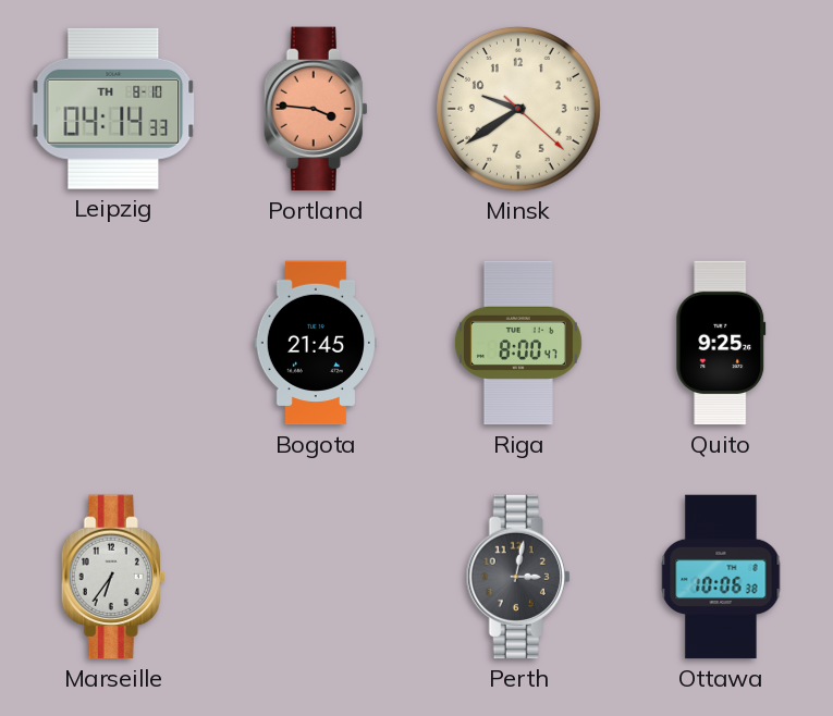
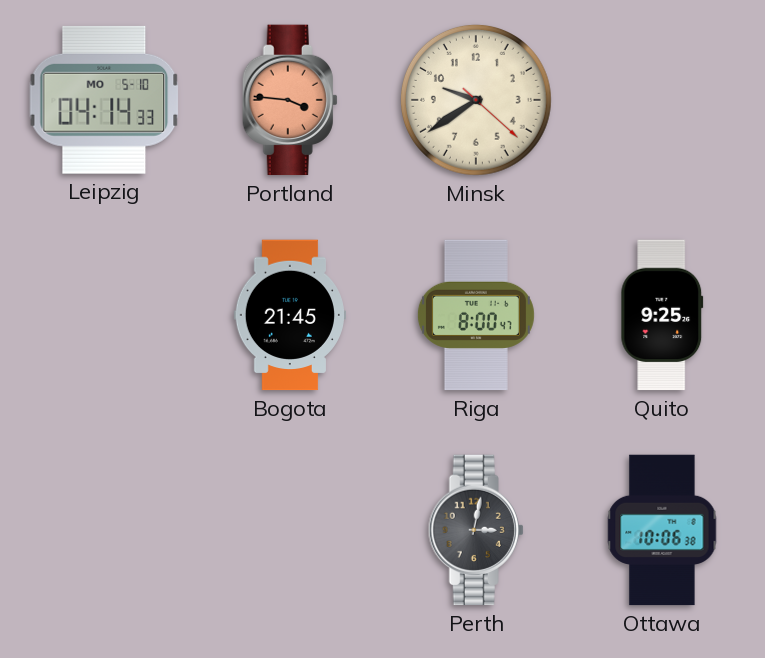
Leipzig date: TH 8-10 -> MO 5-10 (104, 100)
Marseille: 6:36 -> none (113, 577)
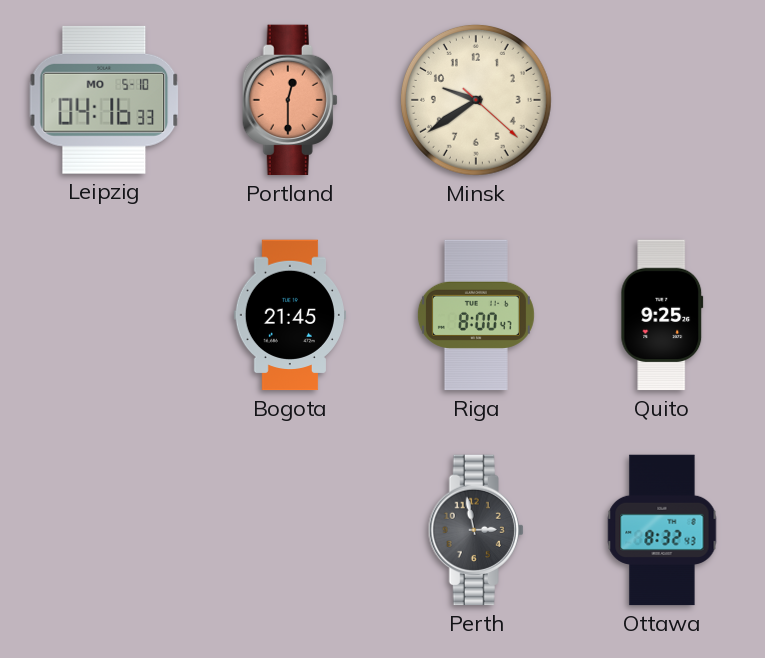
Leipzig: 04:14 -> 04:16 (104, 100)
Portland: 3:46 -> 12:30 (290, 100)
Perth: 3:02 -> 2:58 (476, 530)
Ottawa: 10:06 -> 8:32 (662, 530)
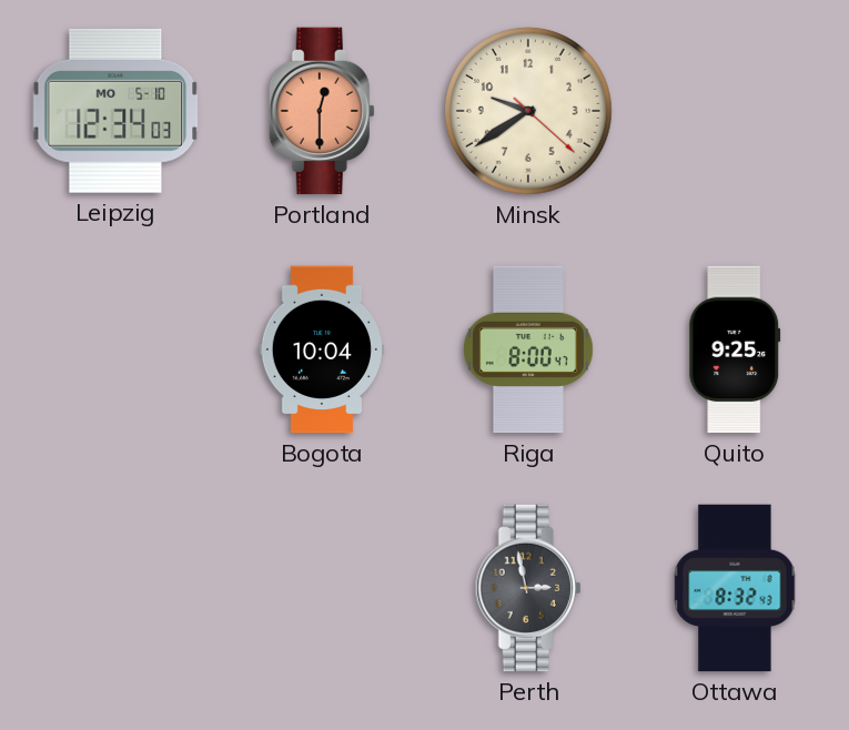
Leipzig: 04:16 -> 12:34 (115, 111)
Bogota: 21:45 -> 10:04 (321, 349)
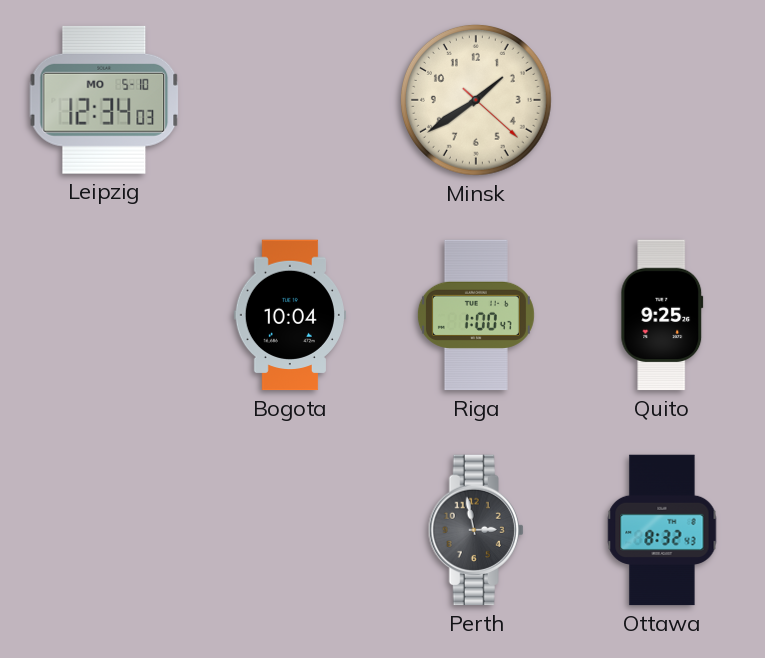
Portland: 12:30 -> none (322, 111)
Minsk: 9:39 -> 1:39 (476, 100)
Riga: 8:00 -> 1:00 (476, 315)
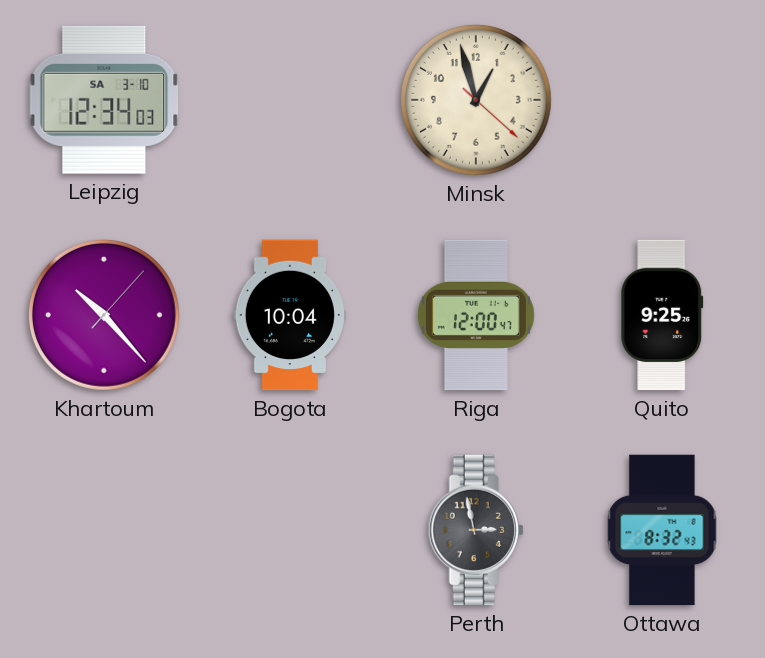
Leipzig date: MO 5-10 -> SA 3-10 (104, 100)
Minsk: 1:39 -> 12:57 (476, 100)
Khartoum: none -> 10:23 (104, 315)
Riga: 1:00 -> 12:00 (476, 315)
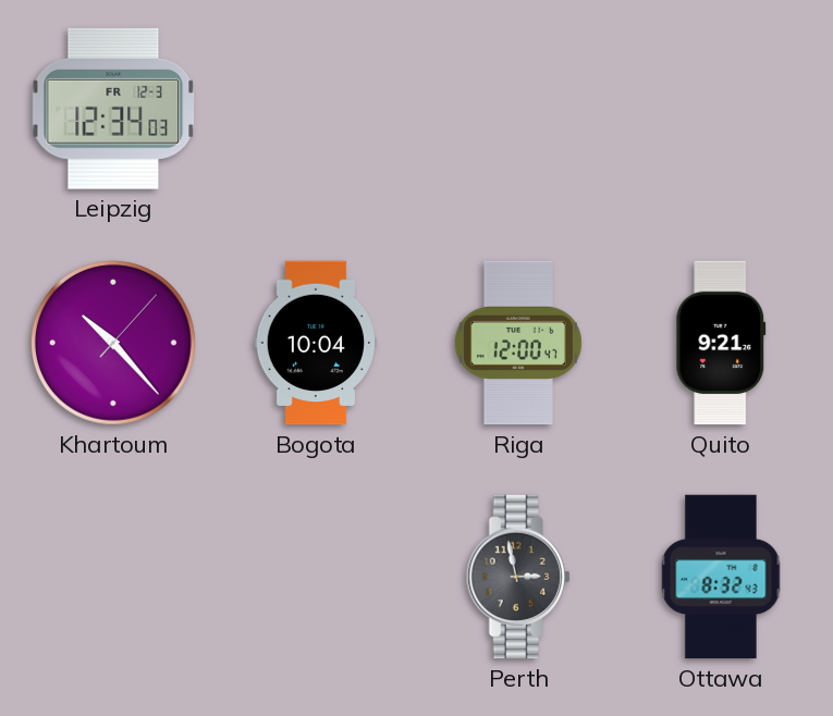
Leipzig date: SA 3-10 -> FR 12-3 (113, 109)
Minsk: 12:57 -> none (476, 100)
Quito: 9:25 -> 9:21 (721, 343)
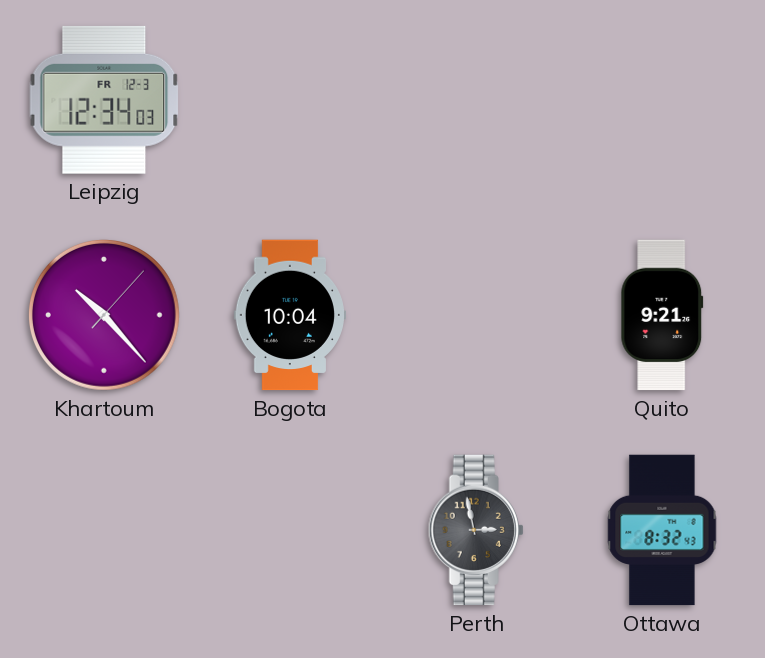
Riga: 12:00 -> none (518, 343)
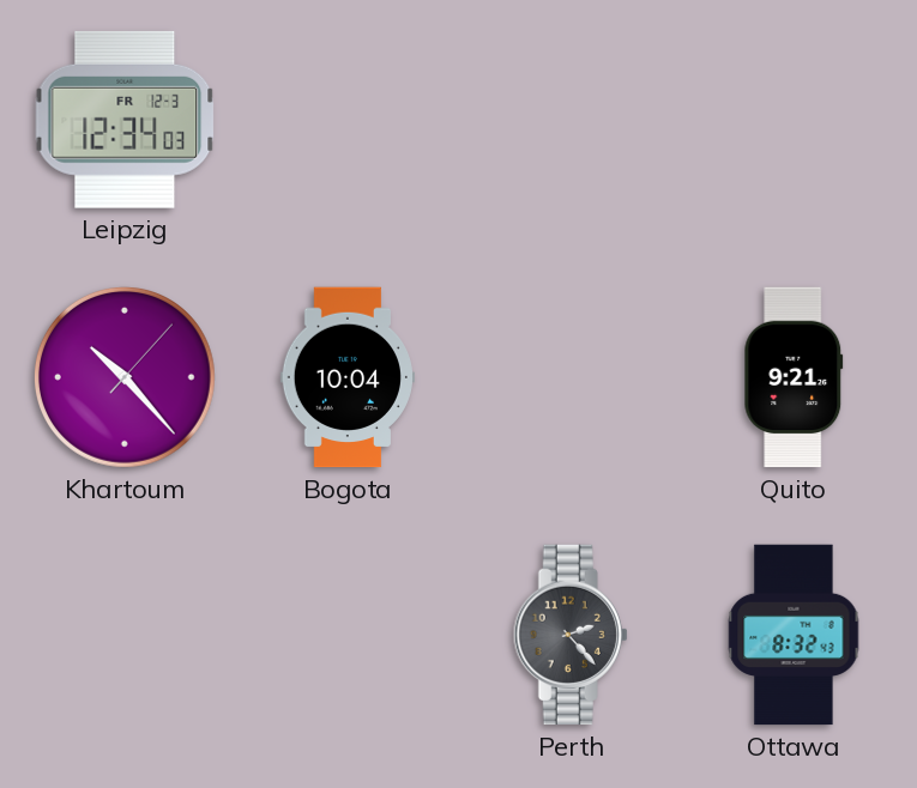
Perth: 2:58 -> 2:23 (571, 635)
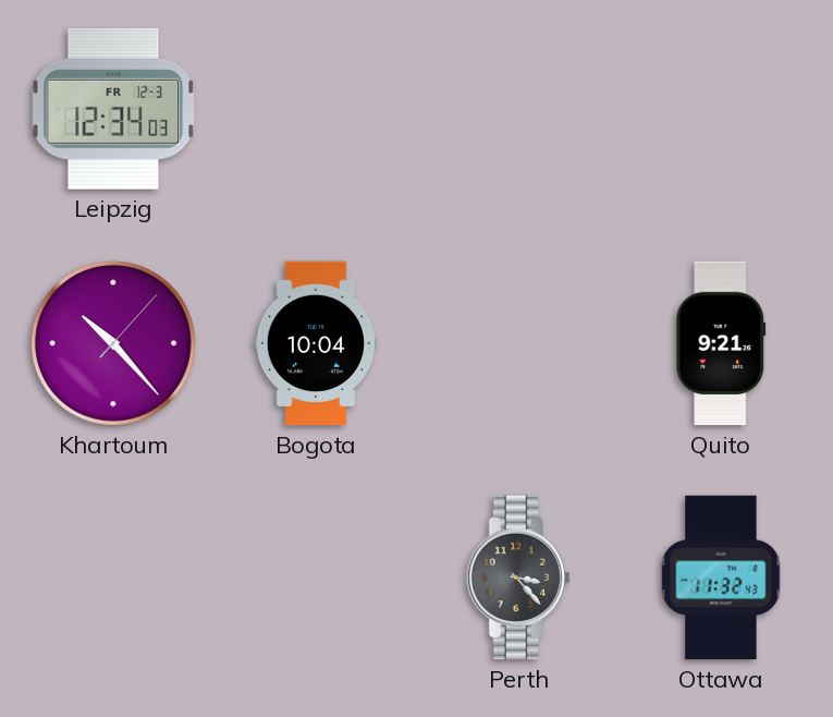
Perth: 2:23 -> 3:23 (518, 578)
Ottawa: 8:32 -> 11:32 (721, 578)
